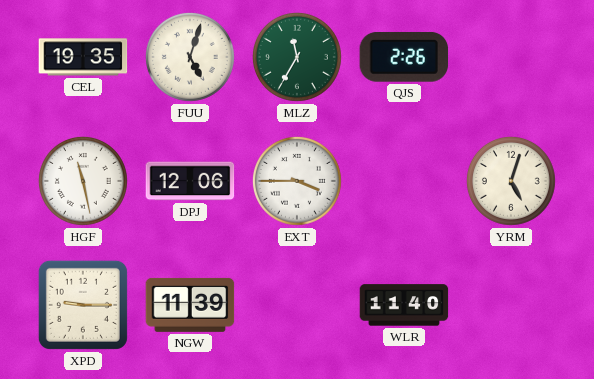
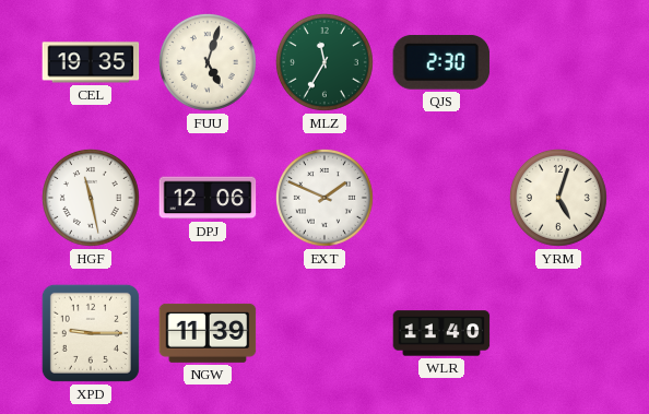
QJS: 2:26 -> 2:30 (441, 62)
EXT: 3:45 -> 1:49 (324, 198)
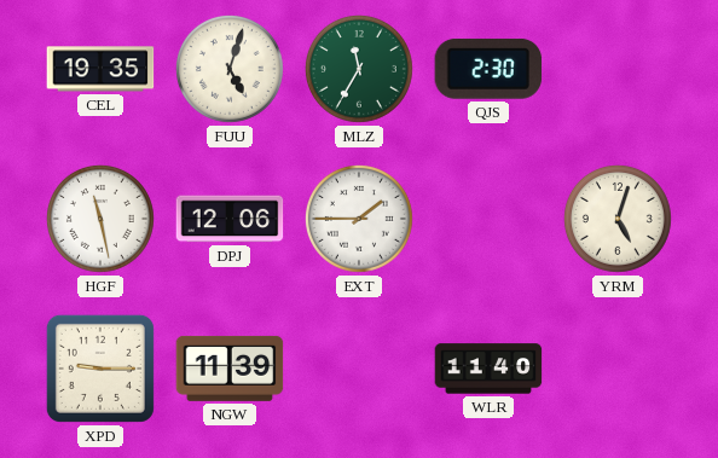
EXT: 1:49 -> 1:45 (359, 219)
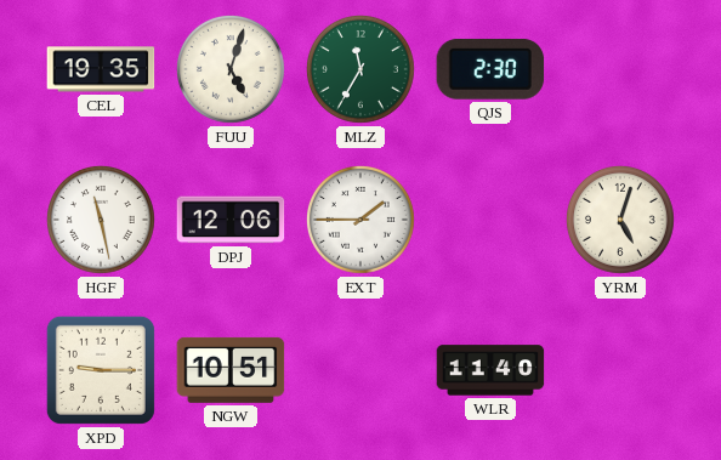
NGW: 11:39 -> 10:51 (231, 370)
